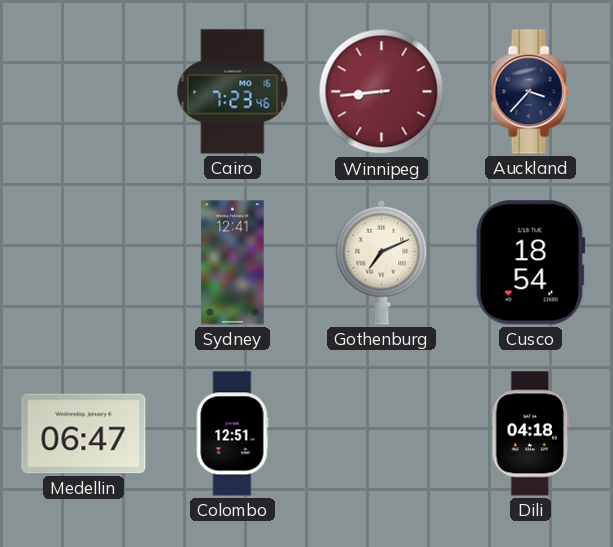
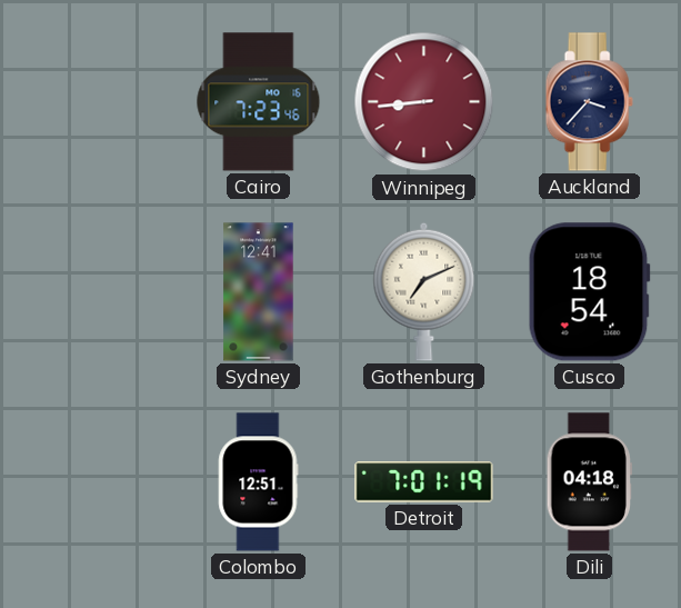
Medellin: 06:47 -> none (84, 434)
Detroit: none -> 7:01 (424, 482)
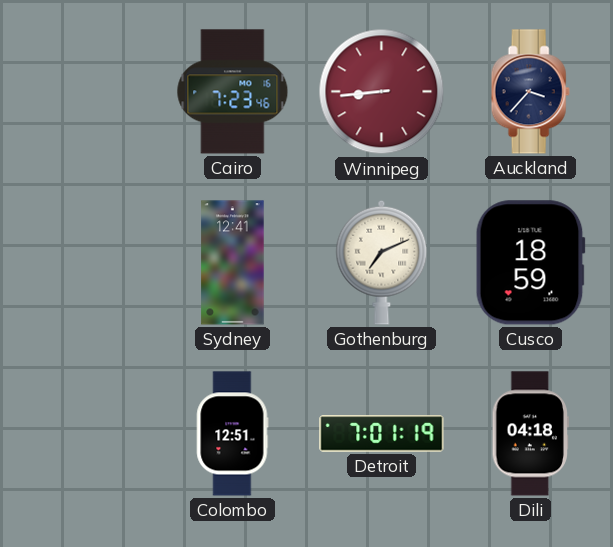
Cusco: 18:54 -> 18:59 (530, 263)
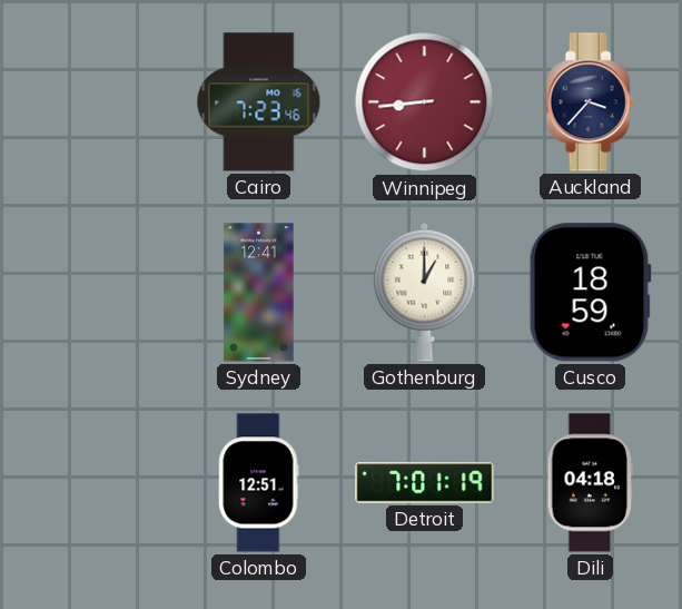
Gothenburg: 7:11 -> 1:00 (425, 292)
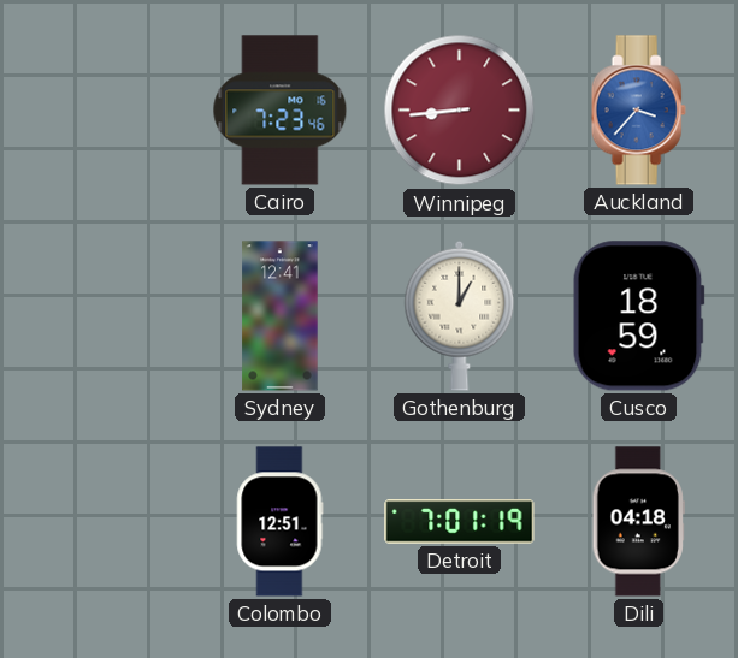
Auckland dial: navy -> blue (638, 111)
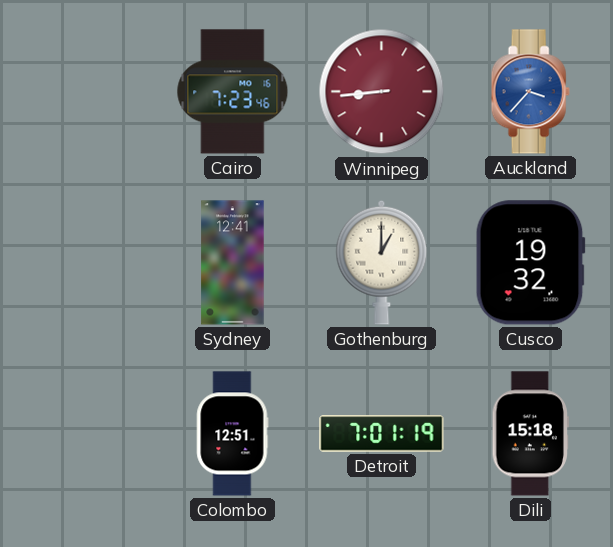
Cusco: 18:59 -> 19:32 (530, 263)
Dili: 04:18 -> 15:18 (530, 434)
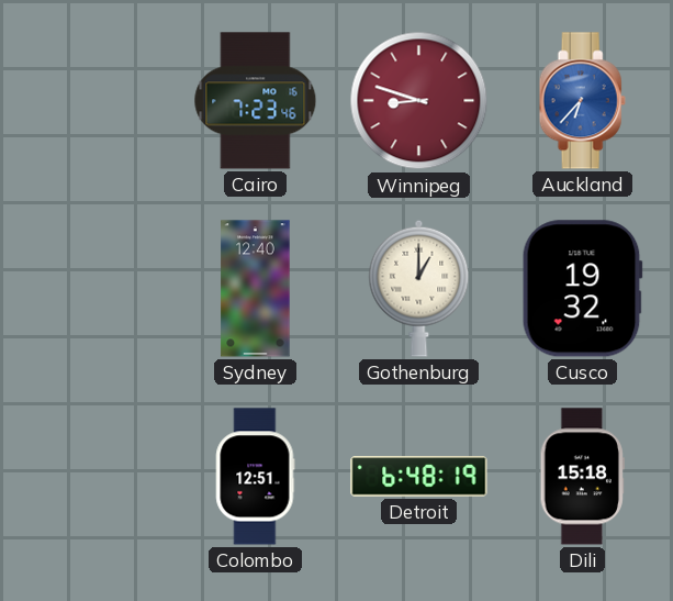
Winnipeg: 8:44 -> 8:48 (419, 101)
Auckland: 3:37 -> 6:37 (582, 101)
Sydney: 12:41 -> 12:40 (256, 289)
Detroit: 7:01 -> 6:48 (419, 477)
